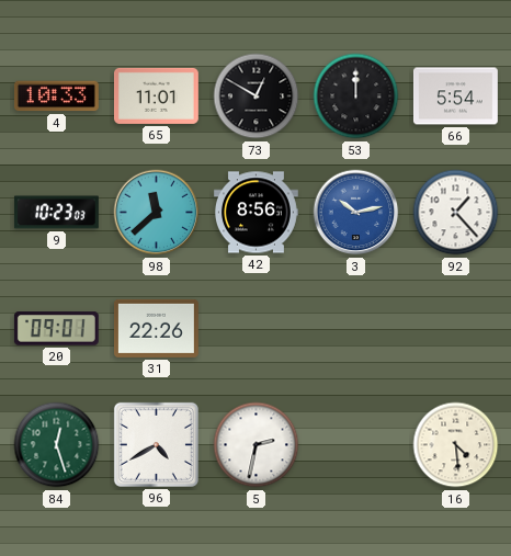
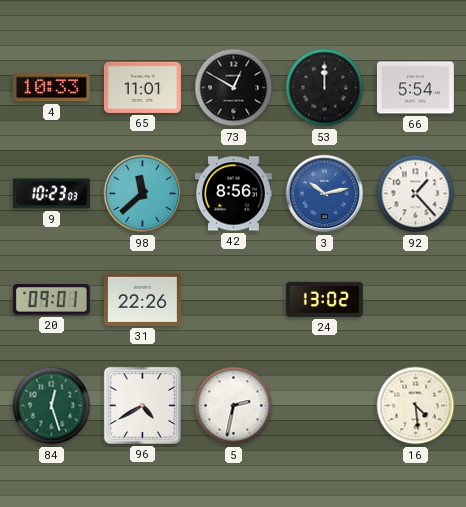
24: none -> 13:02 (324, 299)
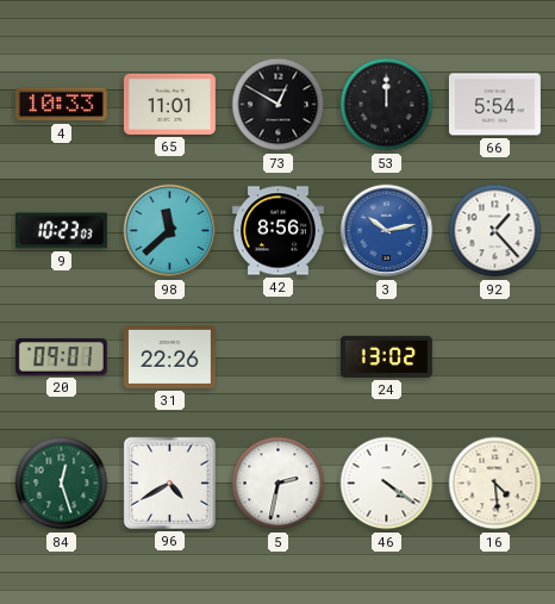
46: none -> 4:21 (387, 484)
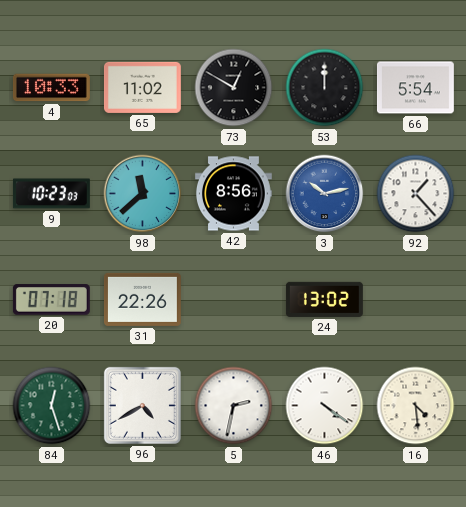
65: 11:01 -> 11:02 (142, 87)
20: 09:01 -> 07:18 (51, 300)
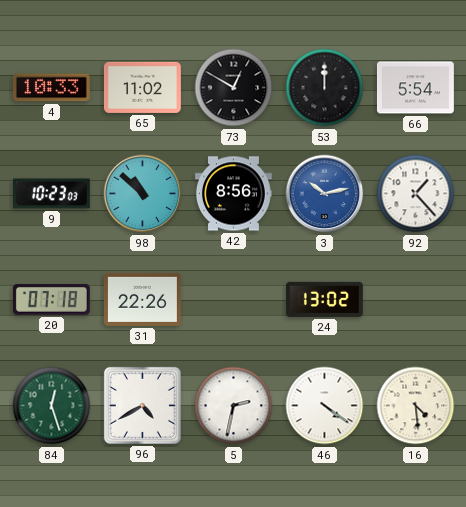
98: 11:38 -> 10:52 (143, 194)
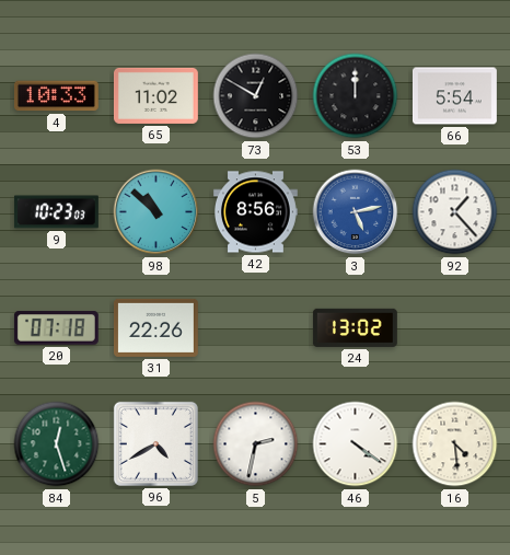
3: 10:13 -> 5:13 (356, 212)
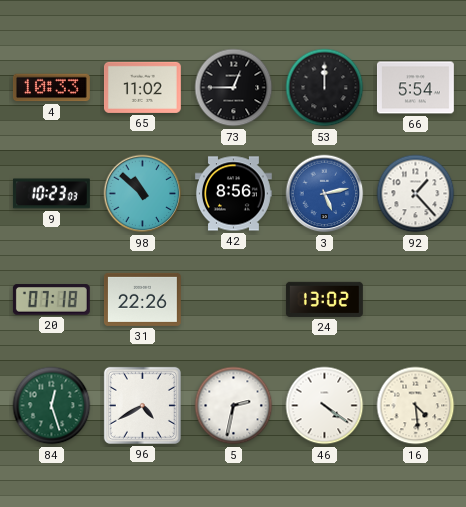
73: 12:50 -> 12:45 (234, 88)
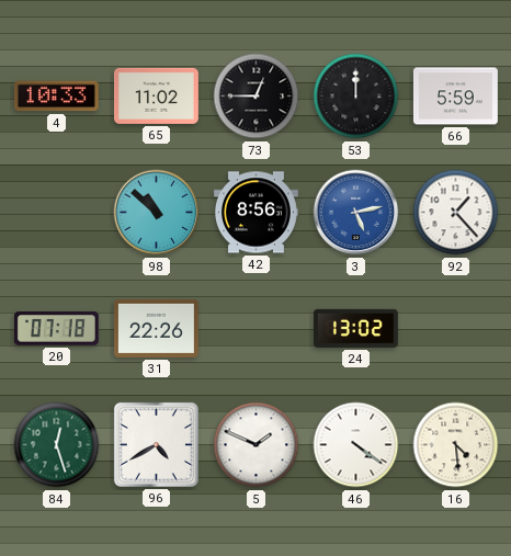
66: 5:54 -> 5:59 (455, 97)
9: 10:23 -> none (51, 194)
5: 2:32 -> 1:49 (257, 445)
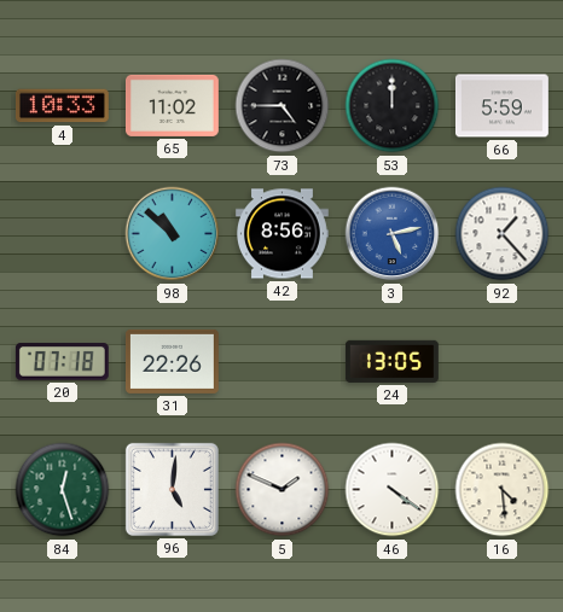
73: 12:45 -> 4:45 (283, 106)
24: 13:02 -> 13:05 (391, 361)
96: 4:40 -> 5:01 (172, 489)
